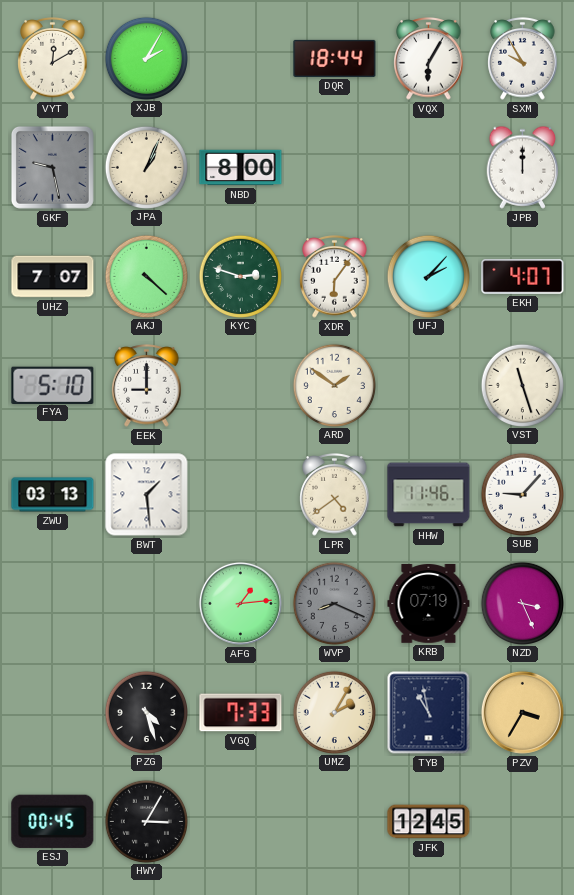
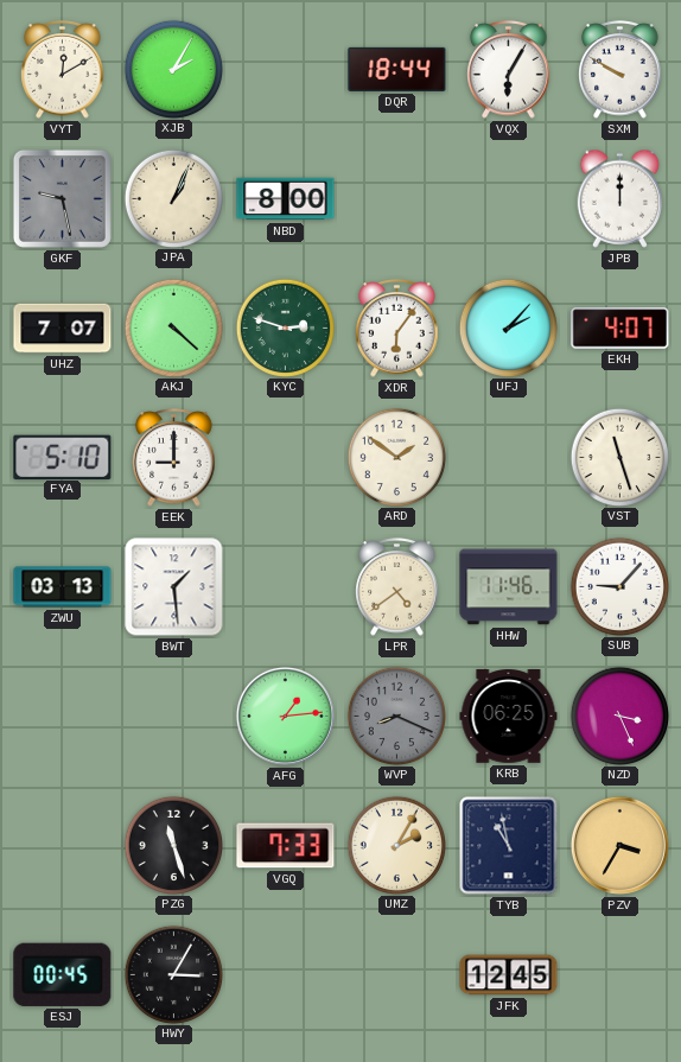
SXM: 9:55 -> 9:50 (620, 70)
KRB: 07:19 -> 06:25 (509, 717)
PZG: 4:27 -> 11:27 (173, 845)
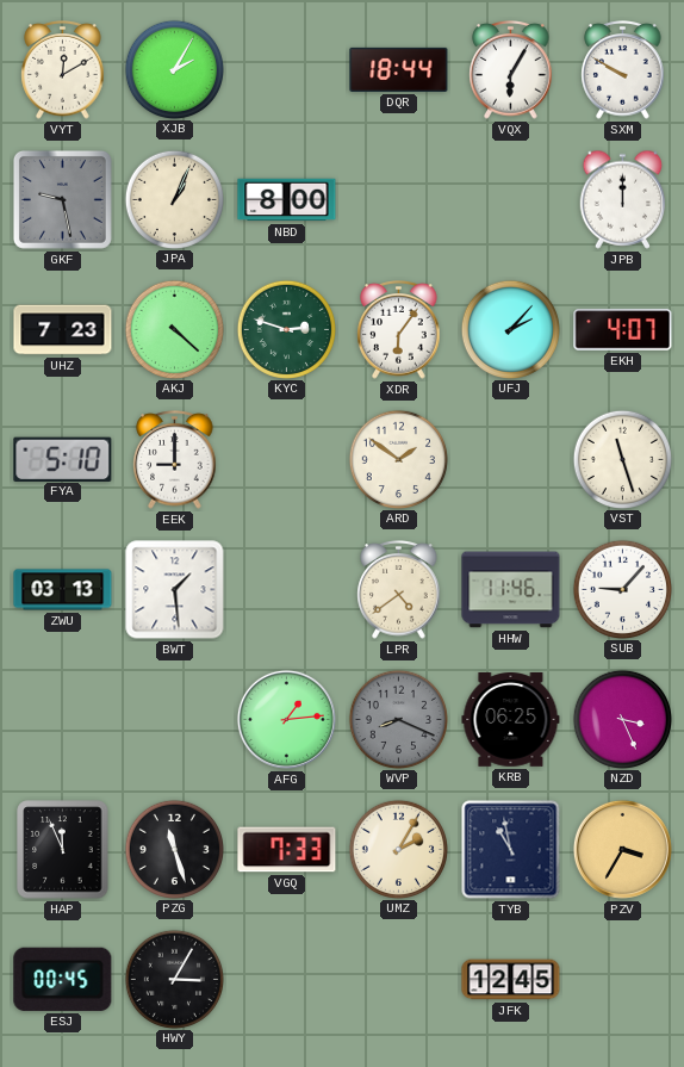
UHZ: 7:07 -> 7:23 (63, 330)
HAP: none -> 11:56 (63, 850)
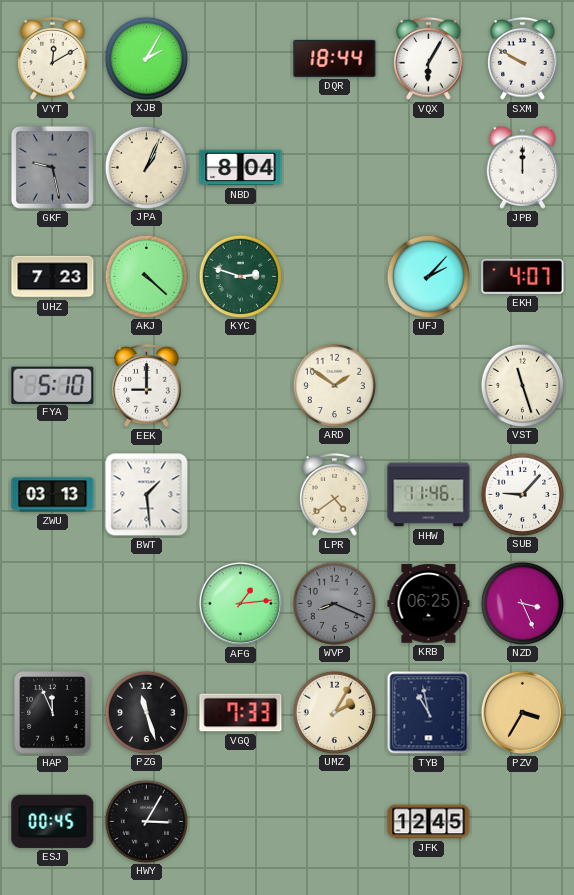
NBD: 8:00 -> 8:04 (241, 168)
XDR: 6:06 -> none (399, 330)
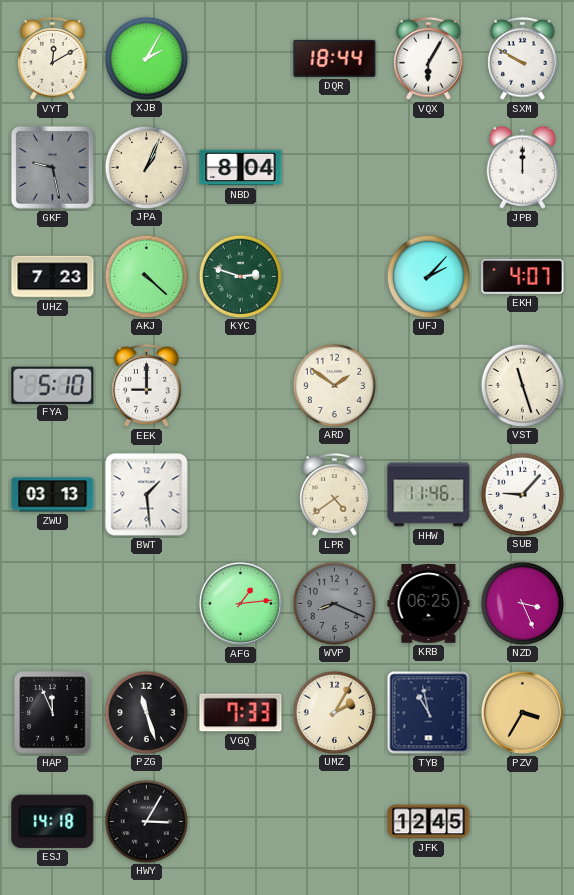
ESJ: 00:45 -> 14:18 (53, 821)
